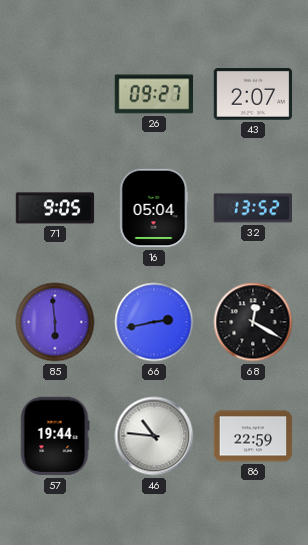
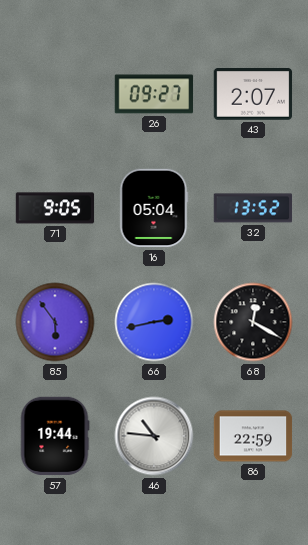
85: 5:59 -> 5:54 (55, 322)
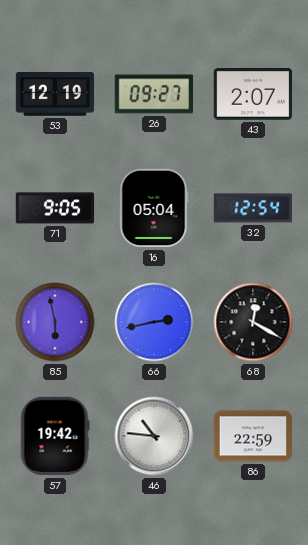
53: none -> 12:19 (55, 95)
32: 13:52 -> 12:54 (253, 208)
85: 5:54 -> 5:58 (55, 322)
57: 19:44 -> 19:42 (55, 436)
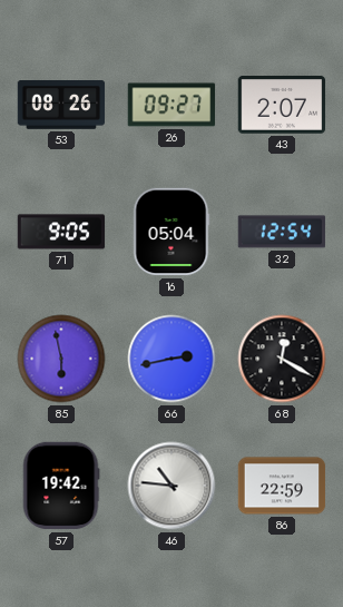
53: 12:19 -> 08:26 (61, 106)
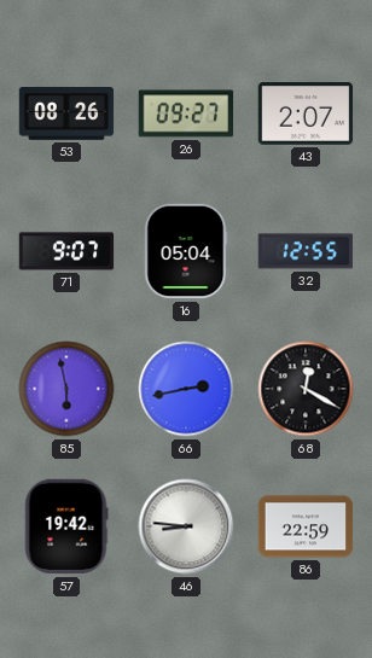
71: 9:05 -> 9:07 (66, 251)
32: 12:54 -> 12:55 (306, 251)
46: 10:46 -> 8:46 (186, 526)
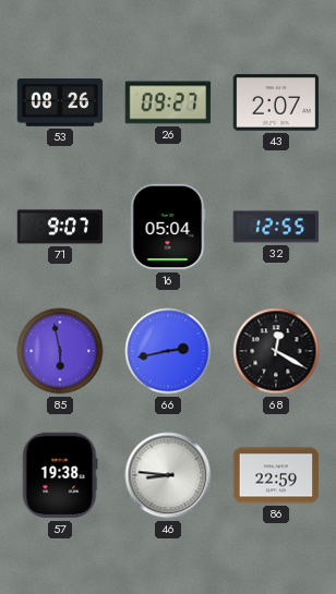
57: 19:42 -> 19:38 (60, 475)
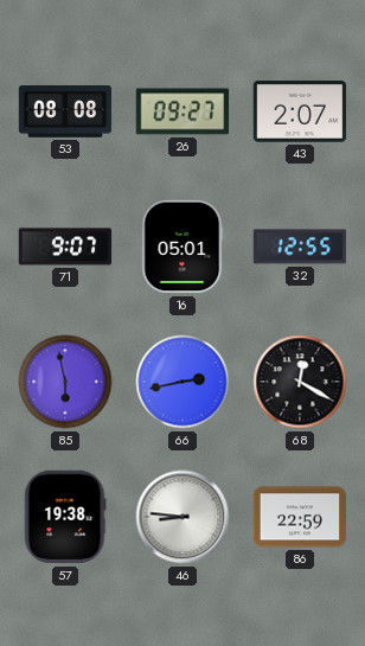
53: 08:26 -> 08:08 (65, 113)
16: 05:04 -> 05:01 (182, 247)
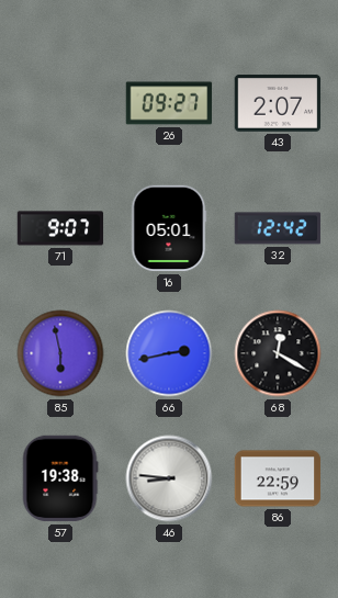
53: 08:08 -> none (65, 113)
32: 12:55 -> 12:42 (278, 228)
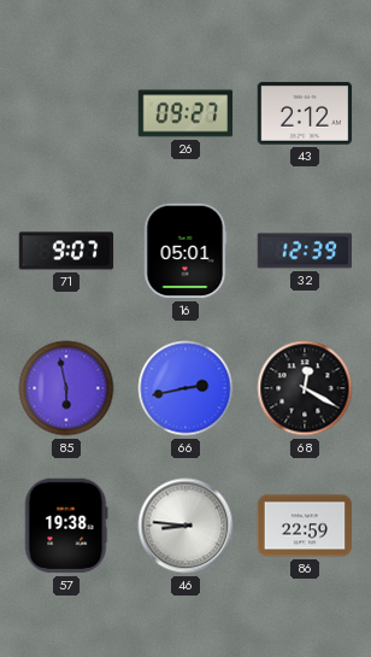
43: 2:07 -> 2:12 (305, 115)
32: 12:42 -> 12:39 (305, 251)
